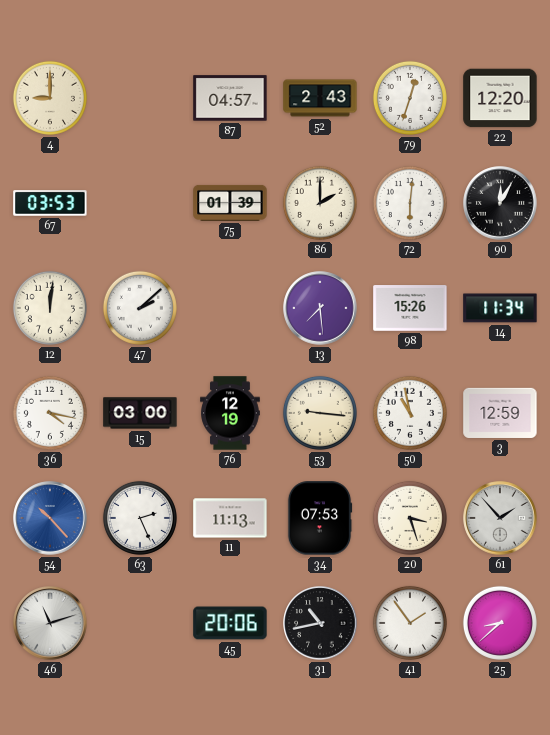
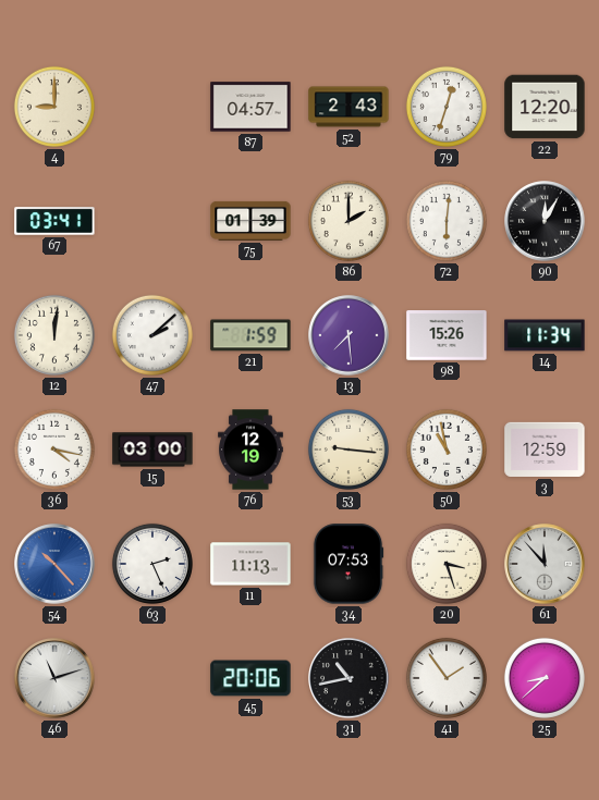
67: 03:53 -> 03:41 (54, 221)
21: none -> 1:59 (250, 335)
61: 1:53 -> 11:53 (545, 564)
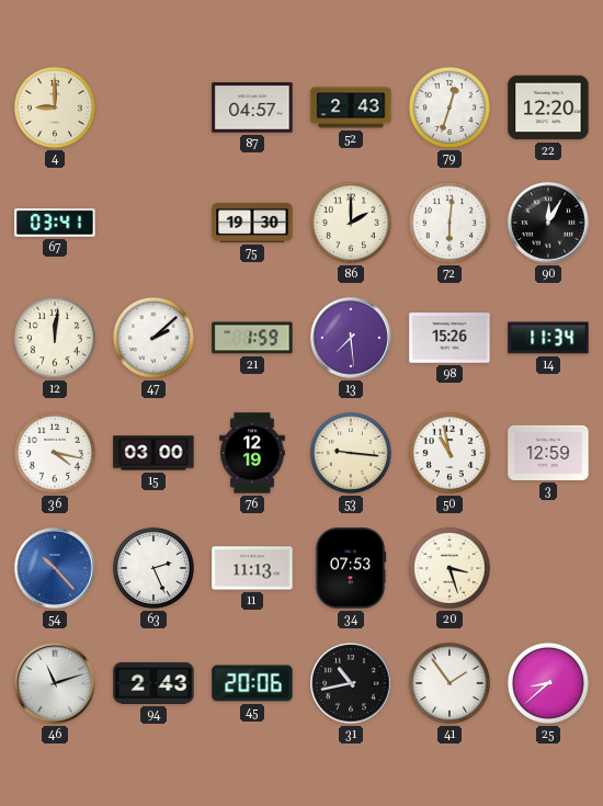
75: 01:39 -> 19:30 (252, 223)
61: 11:53 -> none (545, 564)
94: none -> 2:43 (153, 683)
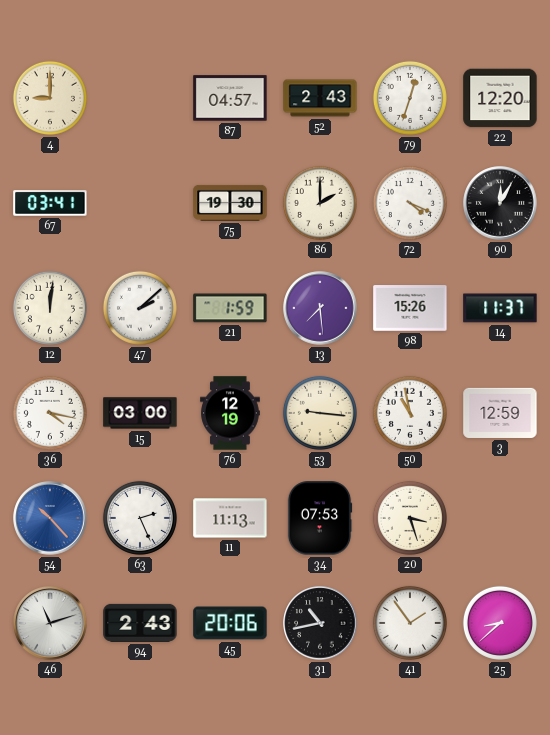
72: 6:01 -> 4:19 (410, 203)
14: 11:34 -> 11:37 (500, 308)
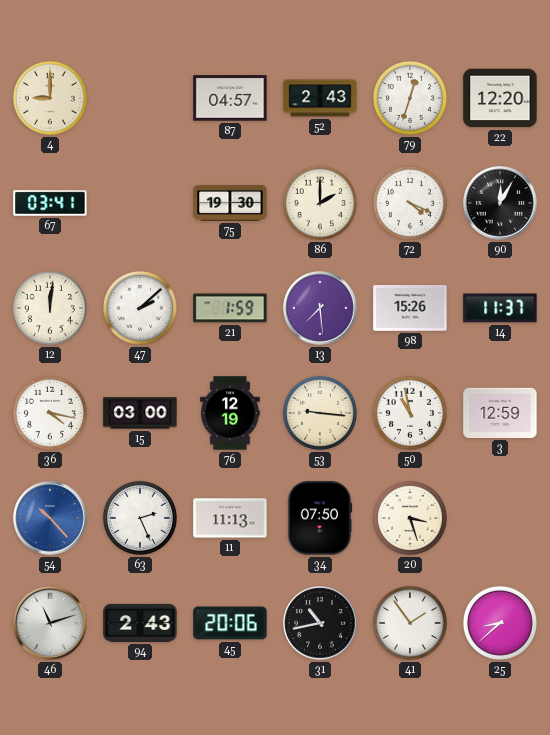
34: 07:53 -> 07:50 (320, 518)
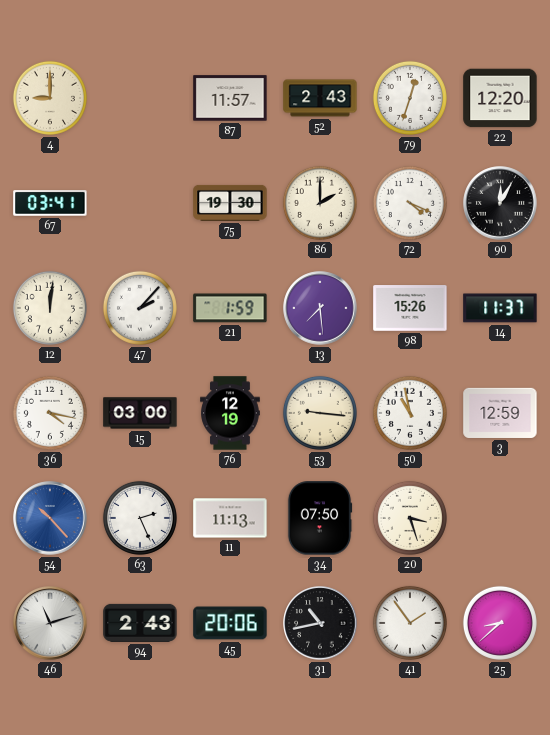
87: 04:57 -> 11:57 (230, 98)
47: 2:08 -> 2:07 (140, 308)
